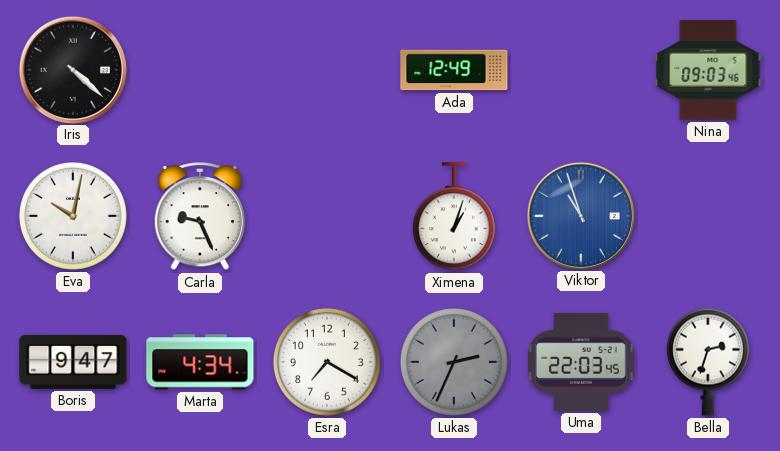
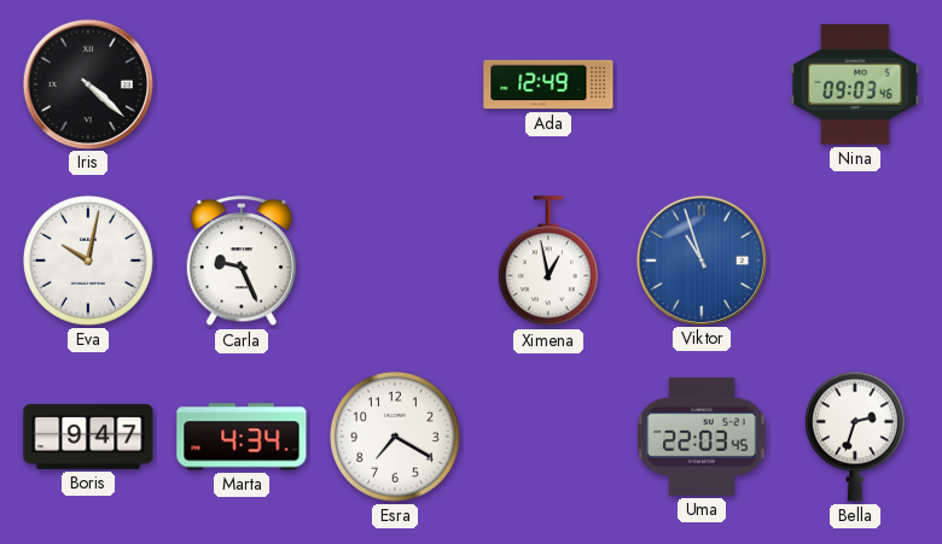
Ximena: 1:03 -> 12:58 (548, 262)
Lukas: 2:34 -> none (454, 362)
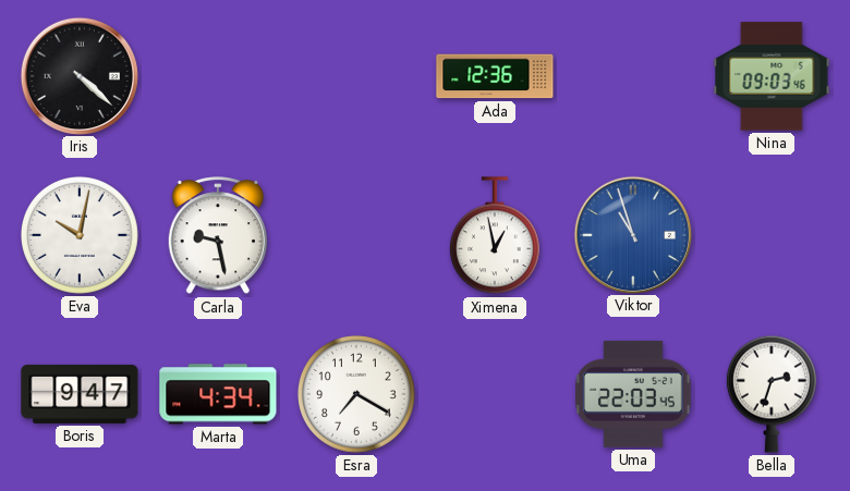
Ada: 12:49 -> 12:36 (495, 76)
Carla: 9:26 -> 9:28 (218, 236)
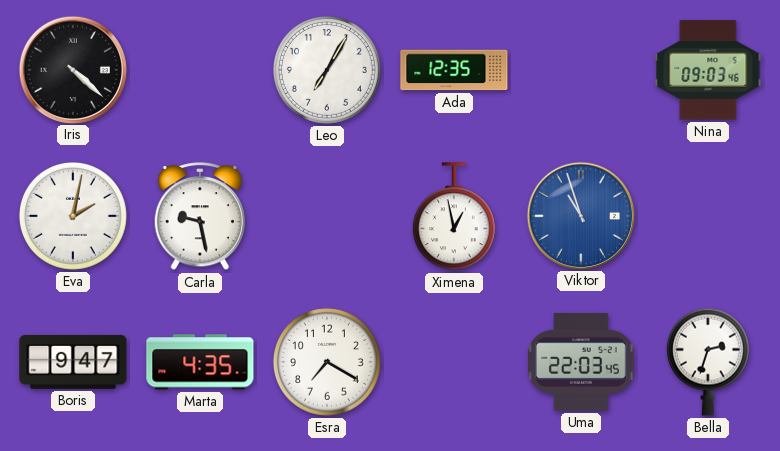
Leo: none -> 7:05 (327, 70)
Ada: 12:36 -> 12:35 (454, 70)
Eva: 10:02 -> 2:02 (73, 216)
Marta: 4:34 -> 4:35 (200, 362)
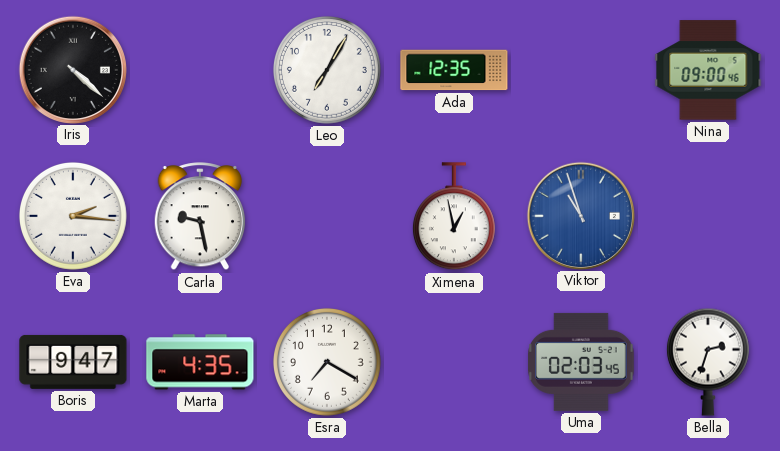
Nina: 09:03 -> 09:00 (708, 70)
Eva: 2:02 -> 2:16 (73, 216)
Uma: 22:03 -> 02:03 (581, 362)
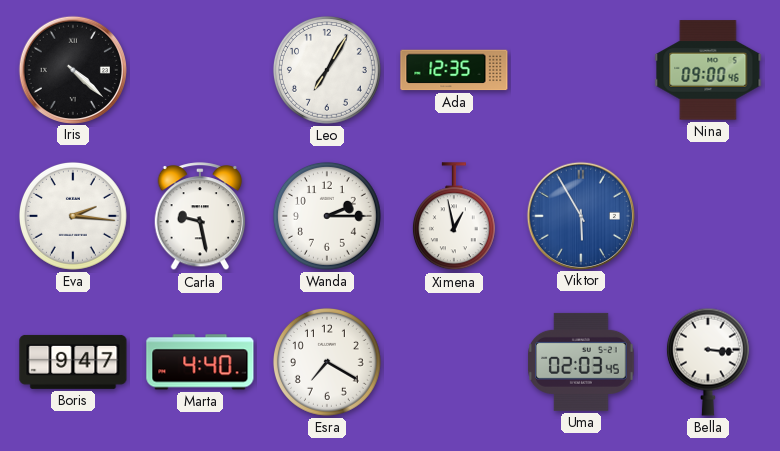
Wanda: none -> 2:15 (327, 216)
Viktor: 10:57 -> 5:55 (580, 215)
Marta: 4:35 -> 4:40 (200, 362)
Bella: 2:33 -> 3:16 (708, 362)
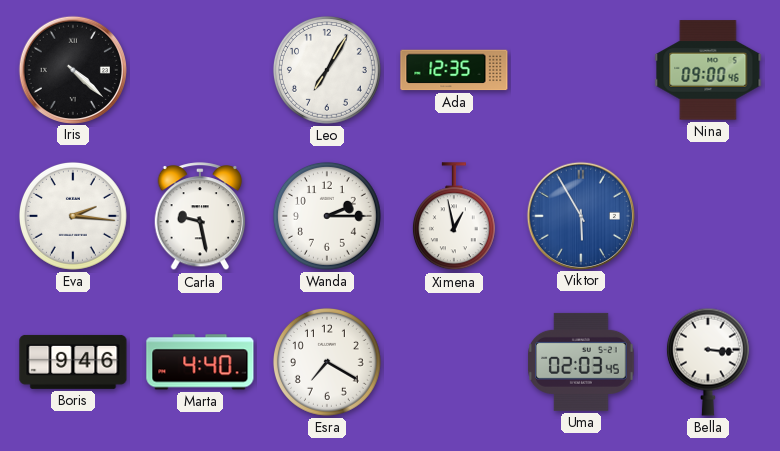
Boris: 9:47 -> 9:46 (73, 362)
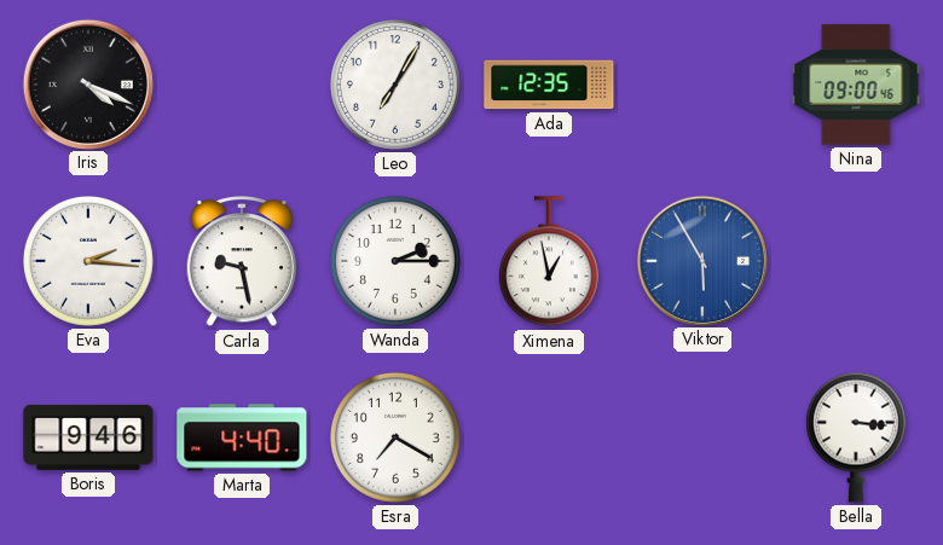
Iris: 4:22 -> 4:19 (87, 83)
Uma: 02:03 -> none (581, 362)
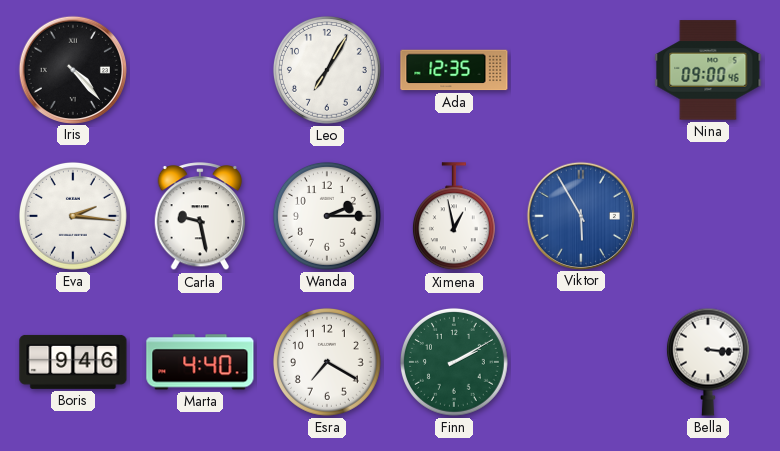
Iris: 4:19 -> 4:23 (72, 69)
Finn: none -> 2:10 (454, 362)
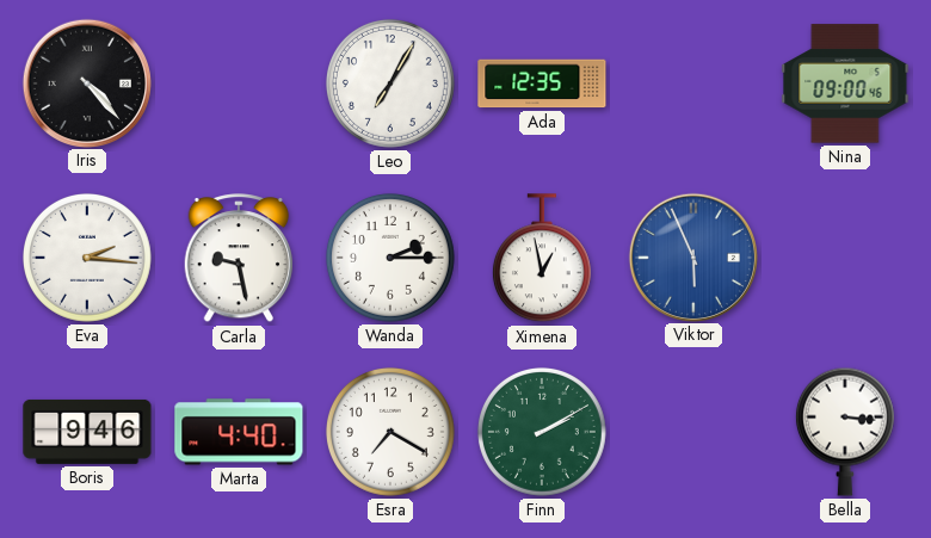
Viktor: 5:55 -> 5:56 (692, 256)
